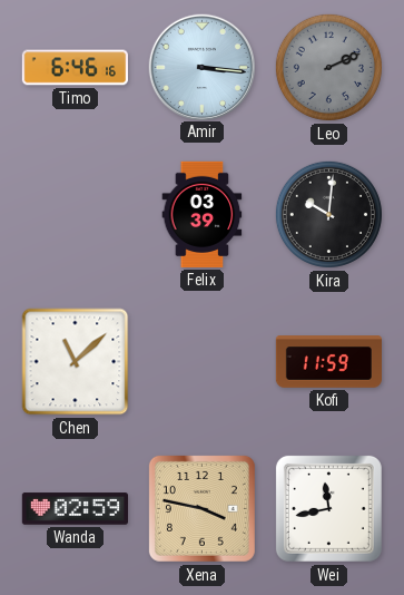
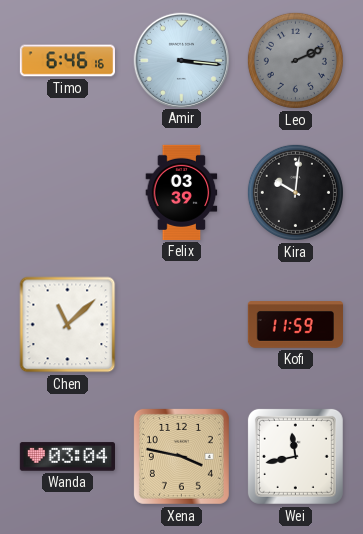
Wanda: 02:59 -> 03:04 (67, 457)
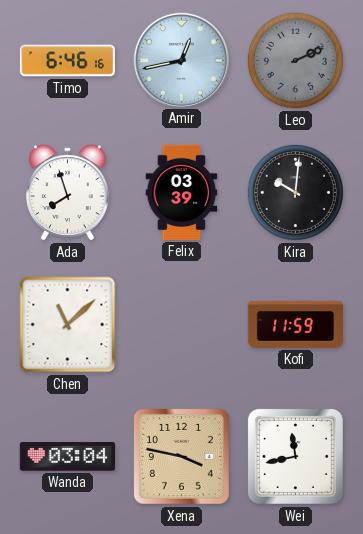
Amir: 3:16 -> 12:43 (181, 60)
Ada: none -> 7:57 (68, 193)
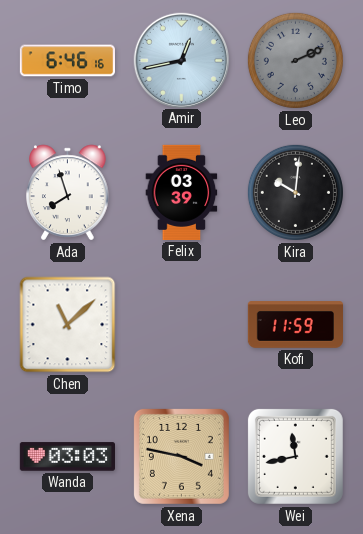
Wanda: 03:04 -> 03:03 (67, 457)
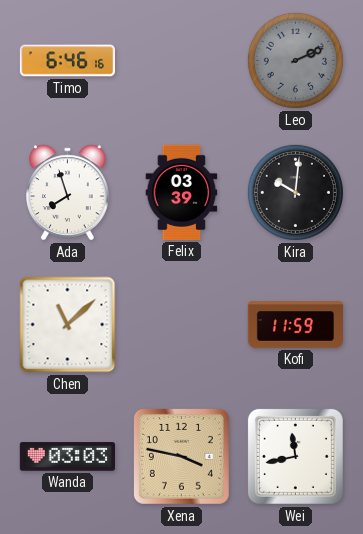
Amir: 12:43 -> none (181, 60)
